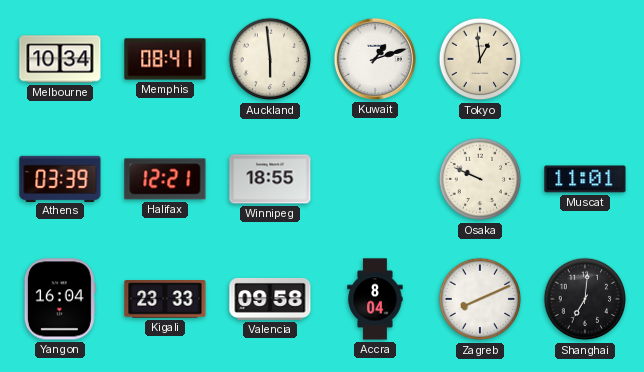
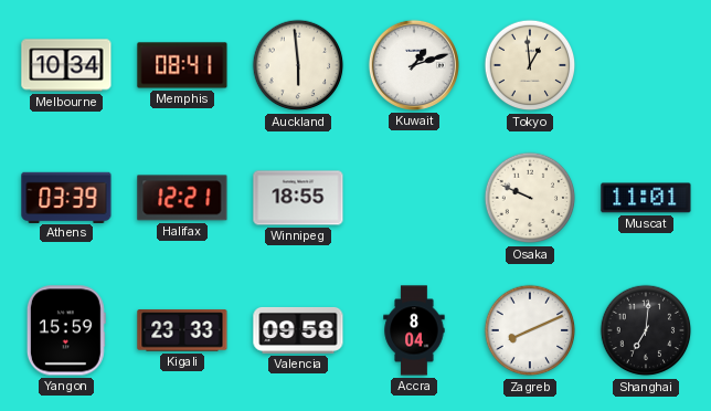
Yangon: 16:04 -> 15:59 (66, 330)
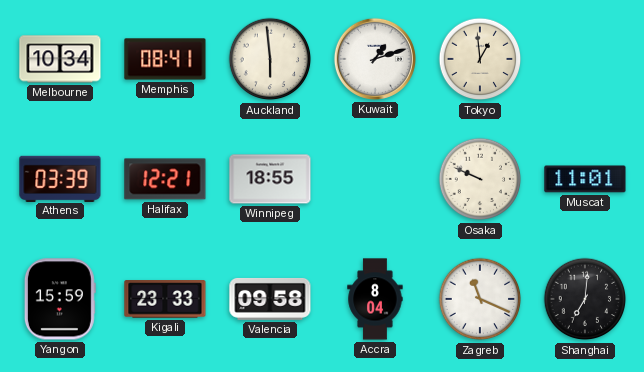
Zagreb: 8:11 -> 11:19 (480, 299)
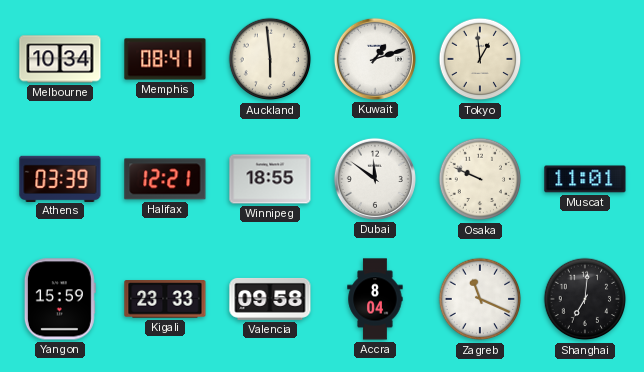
Dubai: none -> 11:51 (375, 179)
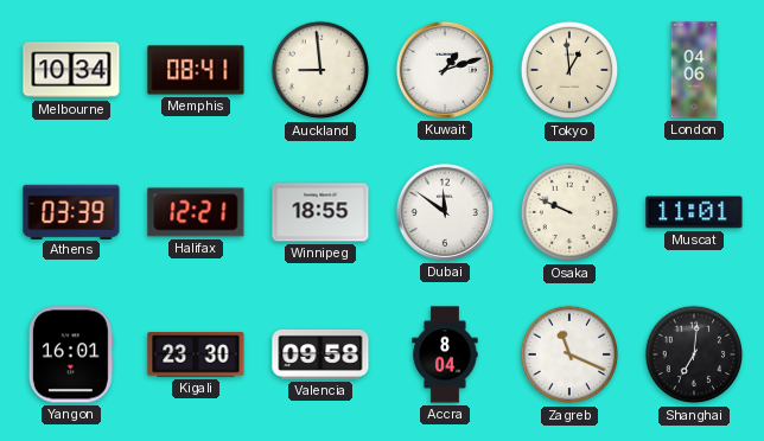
Auckland: 5:59 -> 8:59 (320, 70)
London: none -> 04:06 (694, 70)
Yangon: 15:59 -> 16:01 (71, 354)
Kigali: 23:33 -> 23:30 (196, 354)
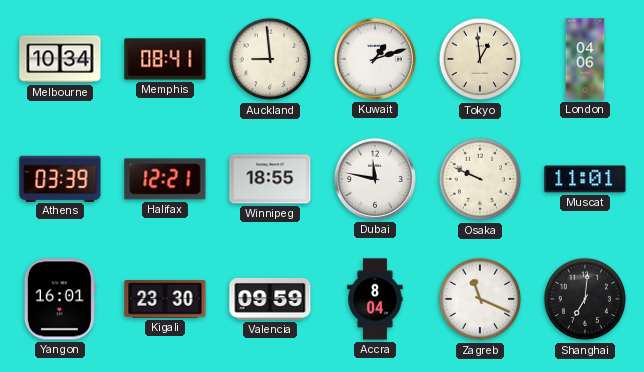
Dubai: 11:51 -> 11:47 (375, 179)
Valencia: 09:58 -> 09:59 (270, 299)
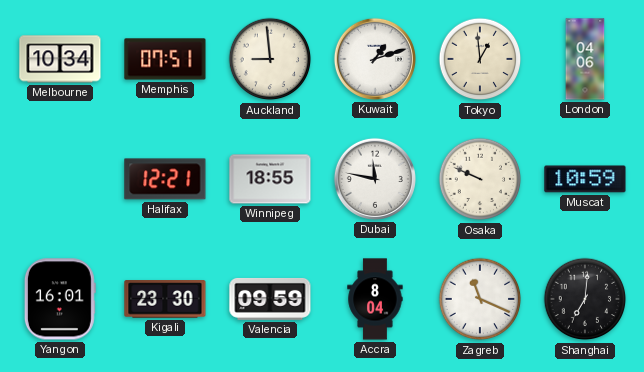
Memphis: 08:41 -> 07:51 (165, 59)
Athens: 03:39 -> none (60, 178)
Muscat: 11:01 -> 10:59 (585, 179)
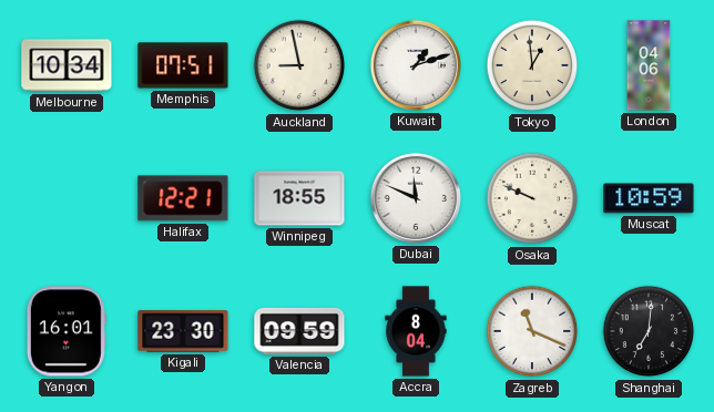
Auckland: 8:59 -> 8:58 (299, 65)
Dubai: 11:47 -> 11:49 (416, 198)
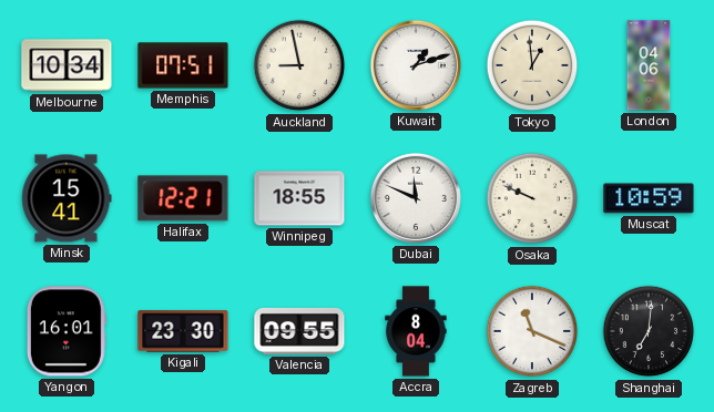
Minsk: none -> 15:41 (67, 198)
Valencia: 09:59 -> 09:55 (299, 331)
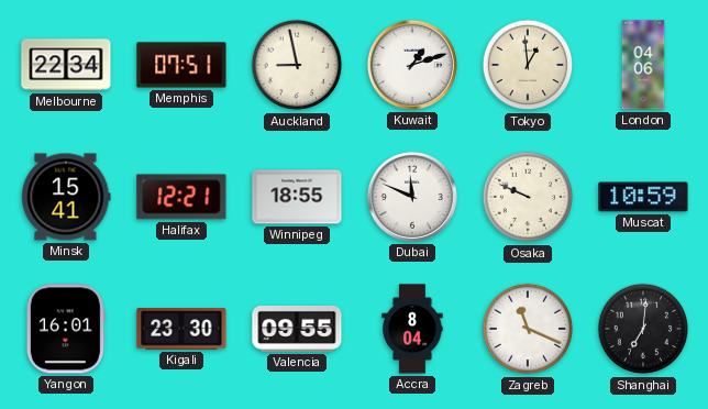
Melbourne: 10:34 -> 22:34 (66, 65)
